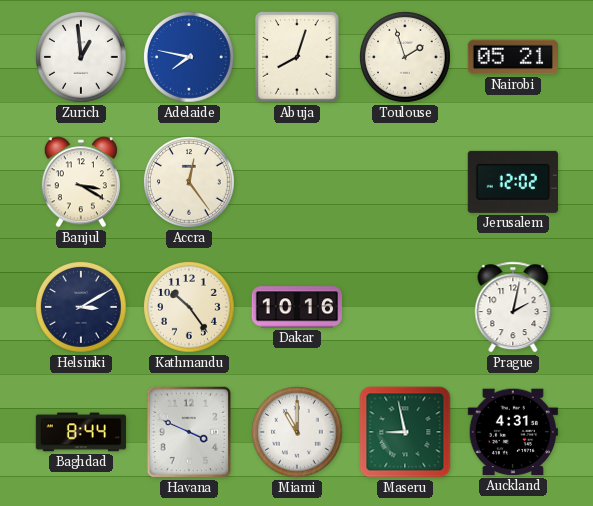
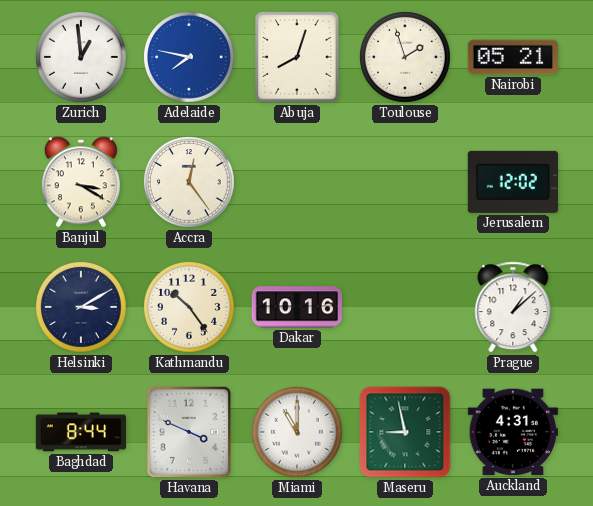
Prague: 2:02 -> 1:08 (513, 307)
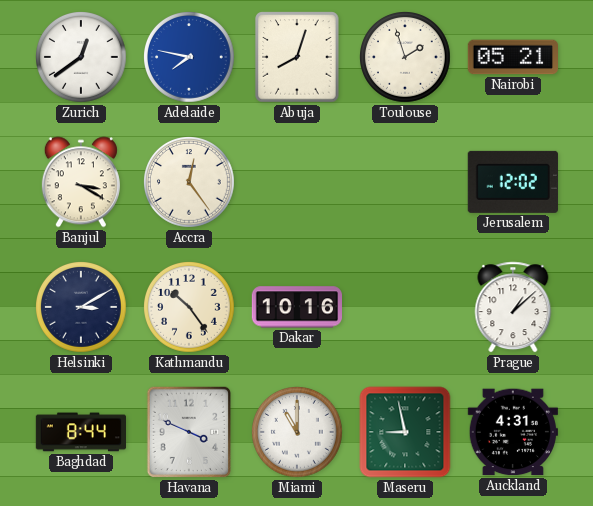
Zurich: 12:59 -> 12:39 (82, 58)
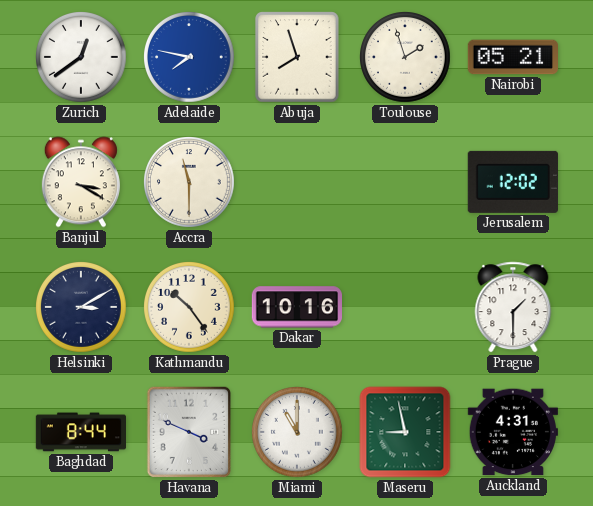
Abuja: 8:03 -> 7:57 (297, 57)
Accra: 12:24 -> 11:30 (190, 183)
Prague: 1:08 -> 1:30 (513, 307)
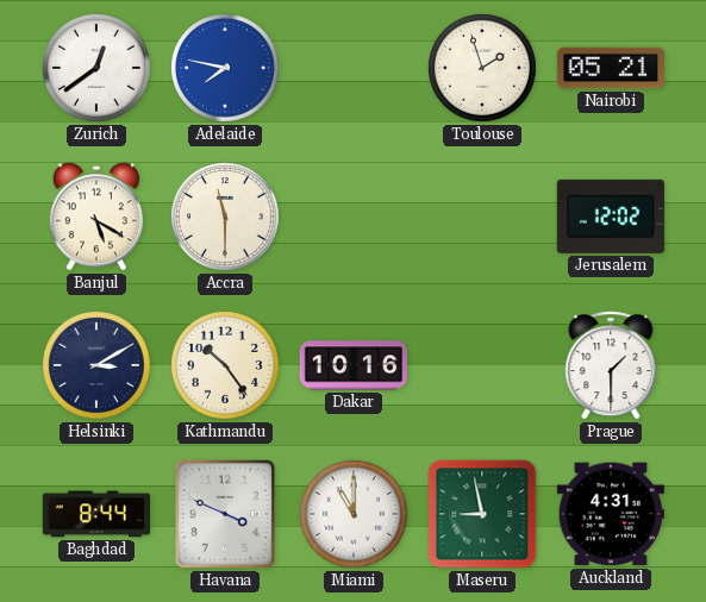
Abuja: 7:57 -> none (297, 57)
Banjul: 3:20 -> 5:20 (96, 217)
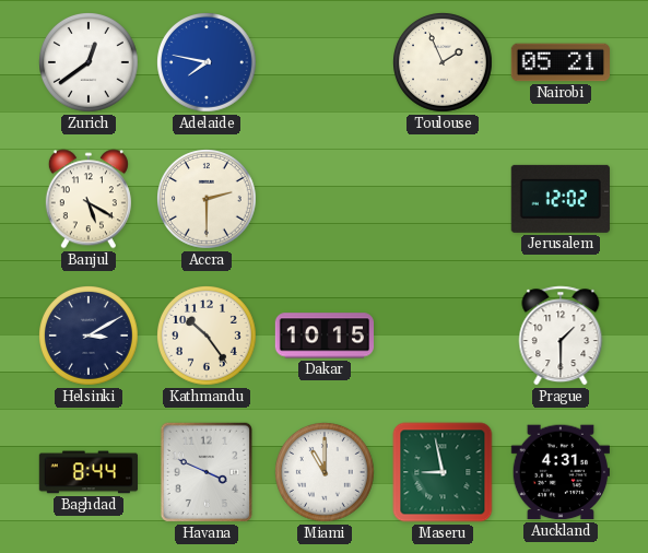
Toulouse: 1:57 -> 1:56 (444, 63)
Accra: 11:30 -> 2:30 (208, 200)
Dakar: 10:16 -> 10:15 (323, 336)
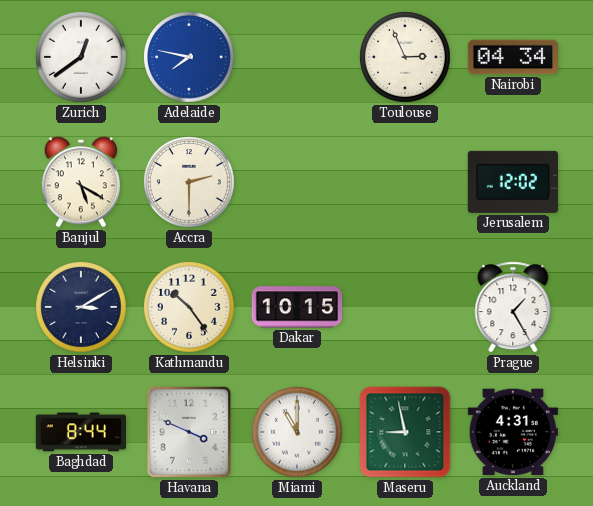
Toulouse: 1:56 -> 2:56 (406, 58)
Nairobi: 05:21 -> 04:34 (512, 57)
Prague: 1:30 -> 1:25 (513, 307)
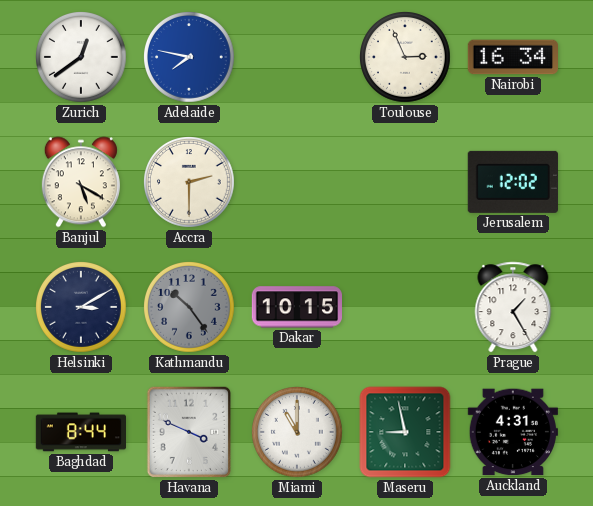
Nairobi: 04:34 -> 16:34 (512, 57)
Kathmandu dial: cream -> grey (190, 308)
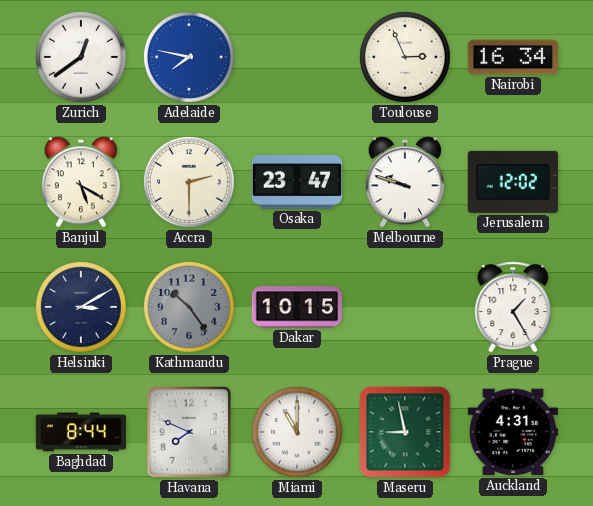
Osaka: none -> 23:47 (296, 182)
Melbourne: none -> 9:48 (405, 182)
Havana: 3:49 -> 7:49 (188, 432)
